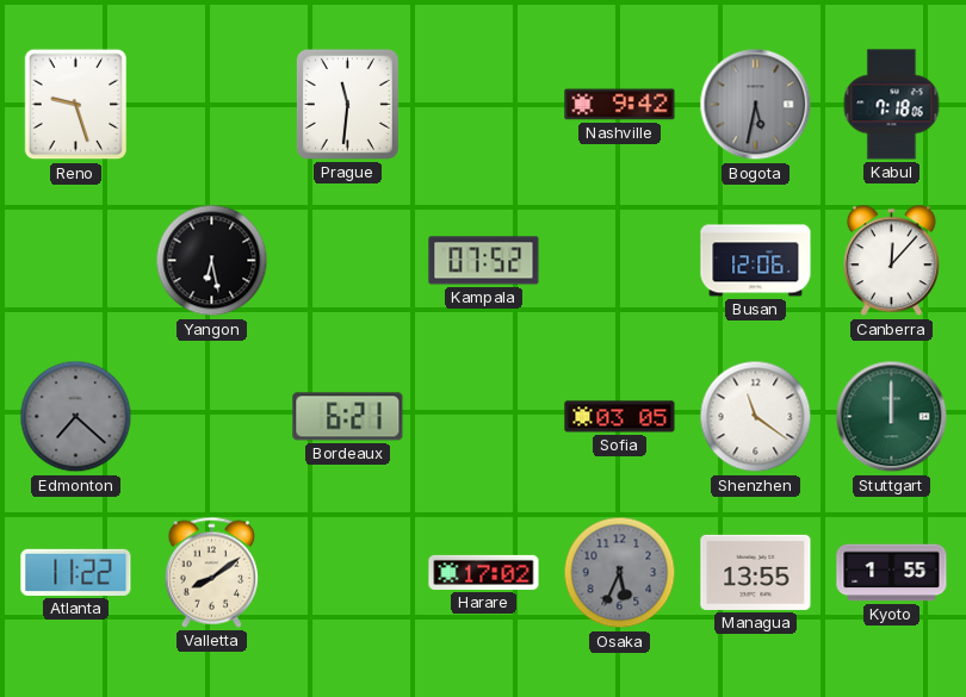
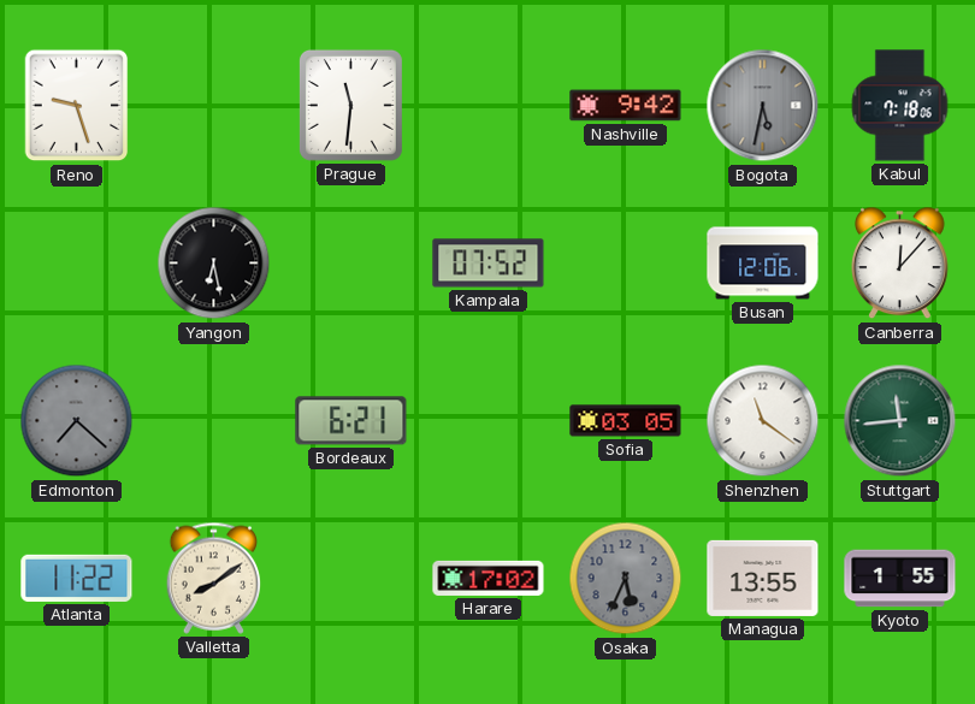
Stuttgart: 12:00 -> 11:44 (900, 421)
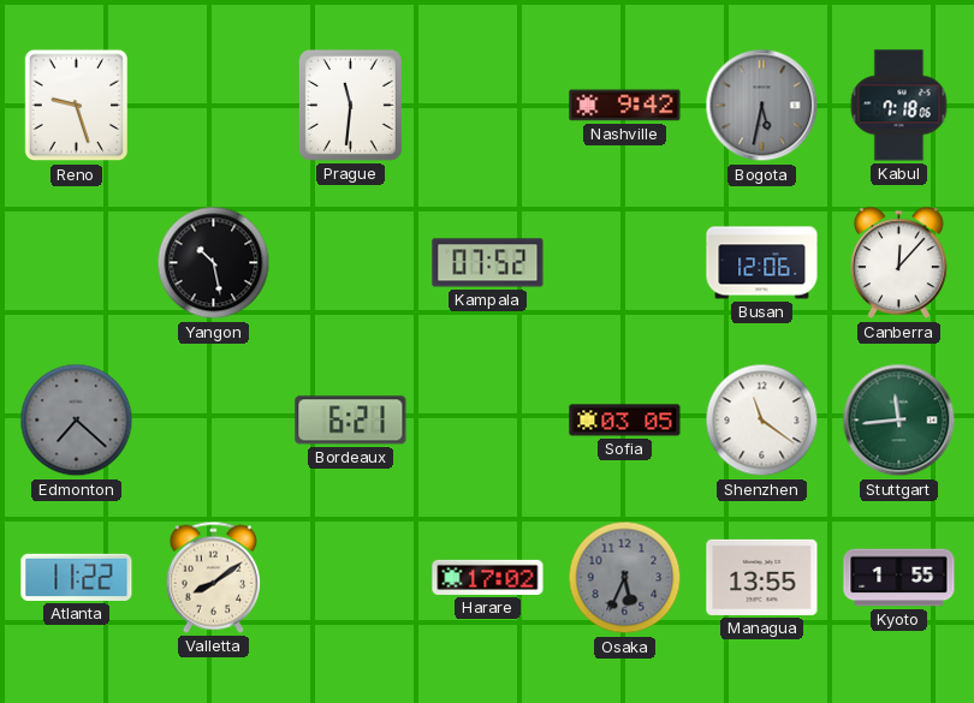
Yangon: 6:28 -> 10:28 (214, 263)
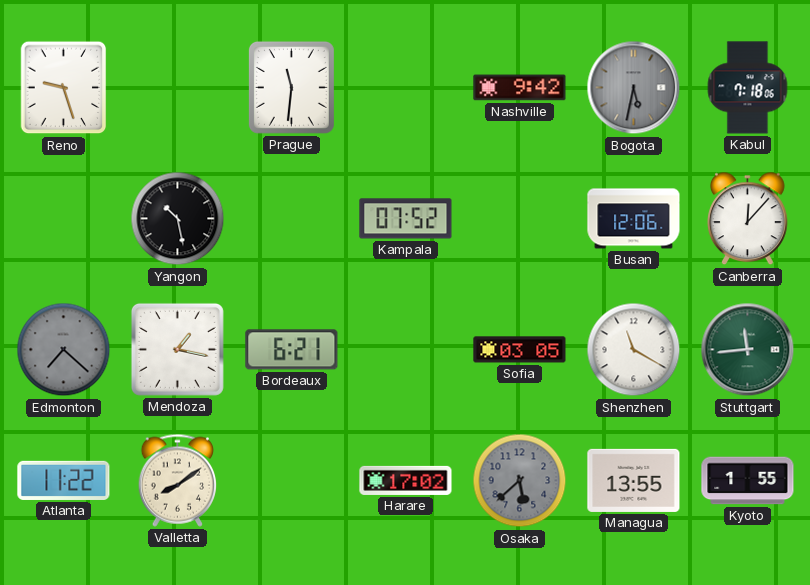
Mendoza: none -> 1:17 (177, 349)
Shenzhen: 11:21 -> 11:20 (634, 350)
Osaka: 5:34 -> 5:38 (520, 481)
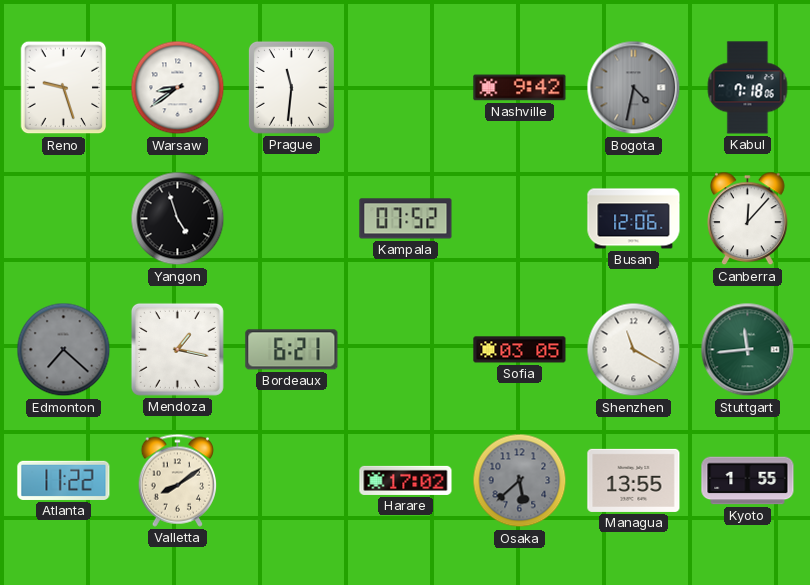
Warsaw: none -> 8:39 (178, 88)
Bogota: 5:32 -> 4:32 (634, 88)
Yangon: 10:28 -> 4:57 (178, 219)
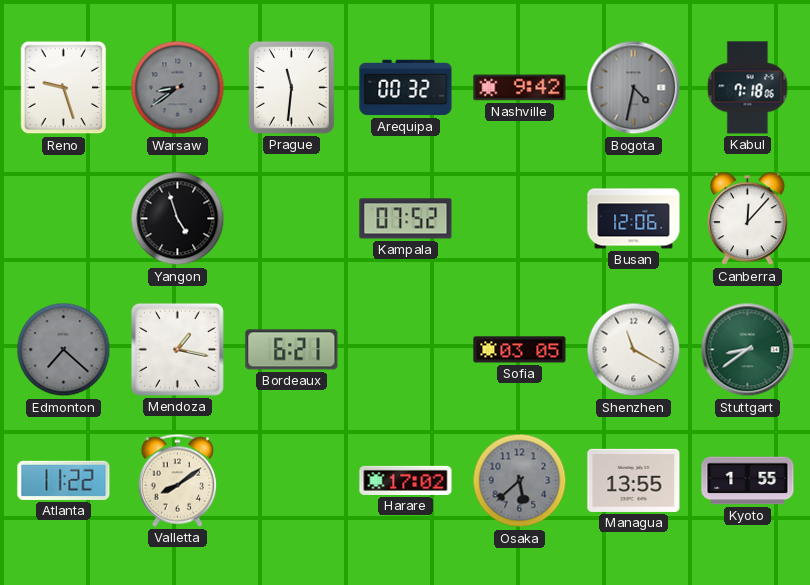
Warsaw dial: white -> grey (178, 88)
Arequipa: none -> 00:32 (406, 88)
Stuttgart: 11:44 -> 8:39 (748, 350)
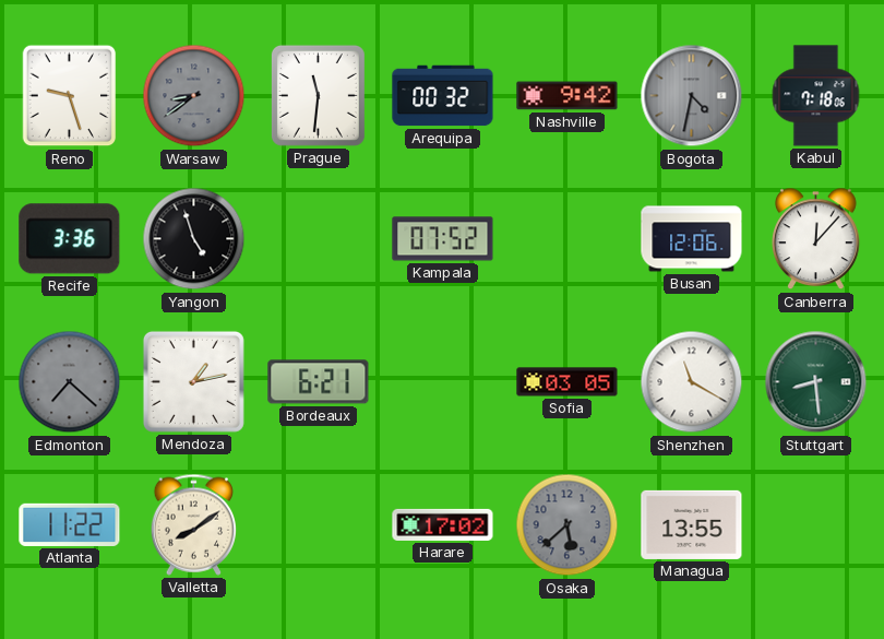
Recife: none -> 3:36 (70, 239)
Mendoza: 1:17 -> 1:13 (193, 381)
Stuttgart: 8:39 -> 8:29 (816, 382)
Kyoto: 1:55 -> none (748, 481)
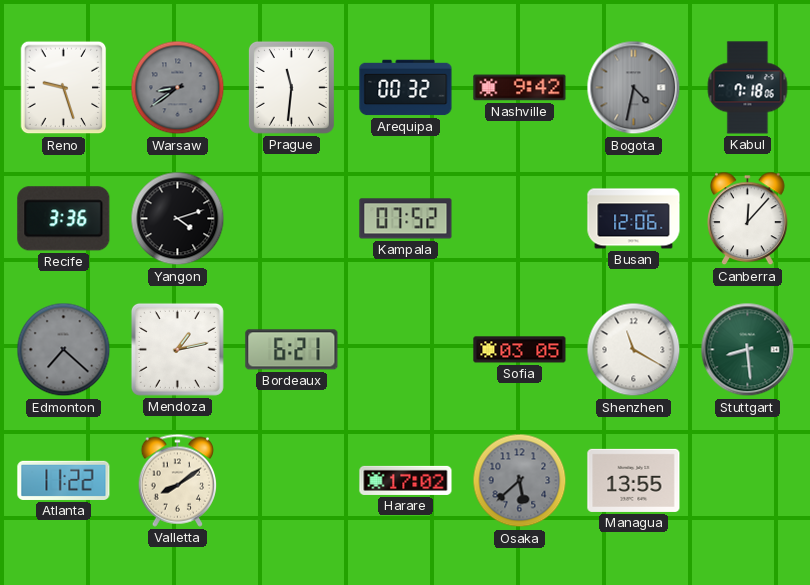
Yangon: 4:57 -> 4:12 (178, 219)
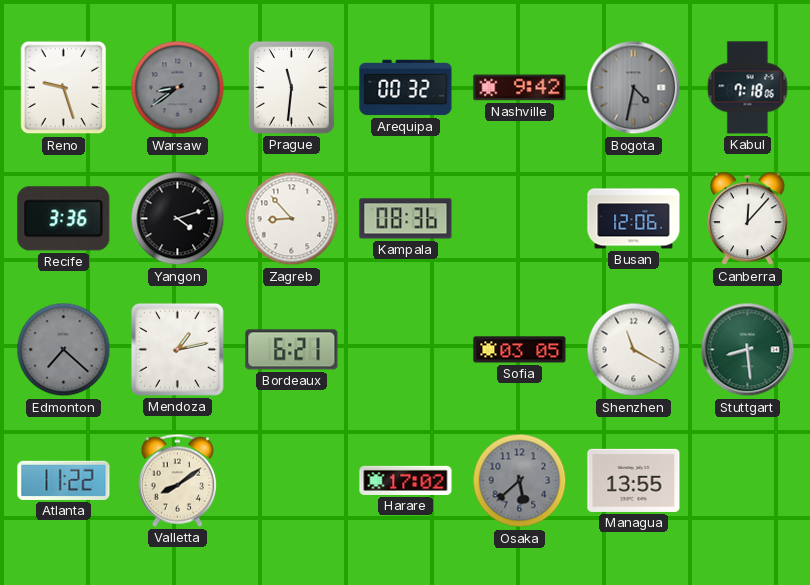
Zagreb: none -> 8:53 (292, 219)
Kampala: 07:52 -> 08:36 (406, 219)
